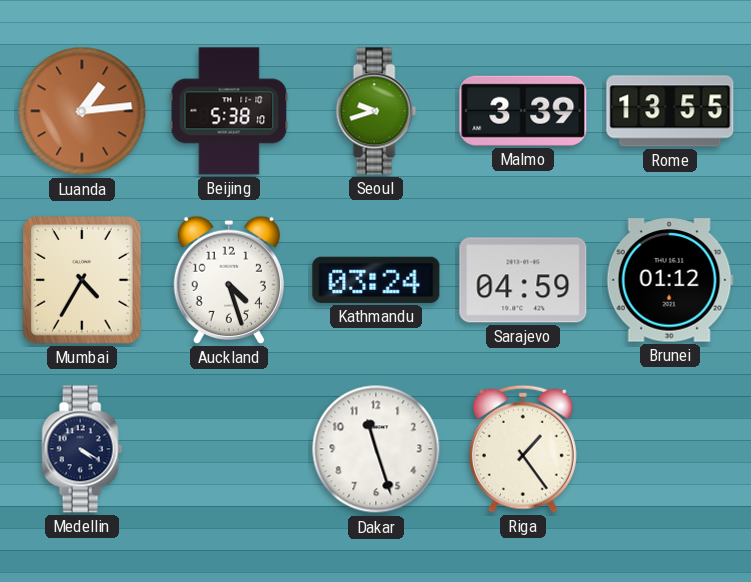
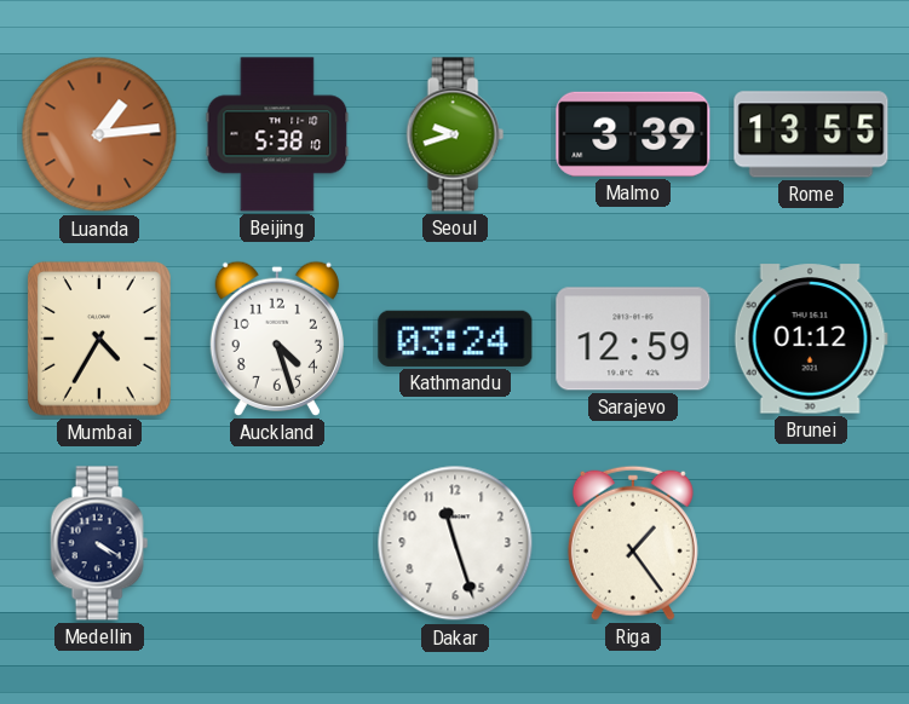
Sarajevo: 04:59 -> 12:59 (633, 339)
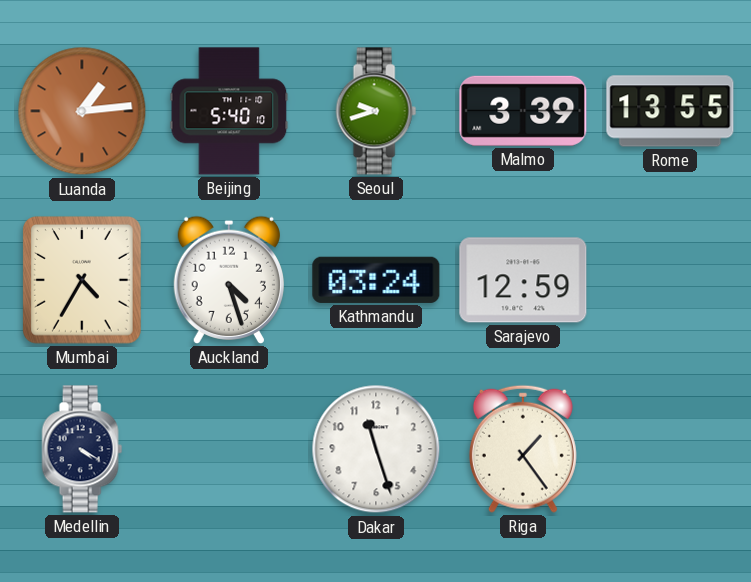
Beijing: 5:38 -> 5:40 (229, 111)
Brunei: 01:12 -> none (811, 339)
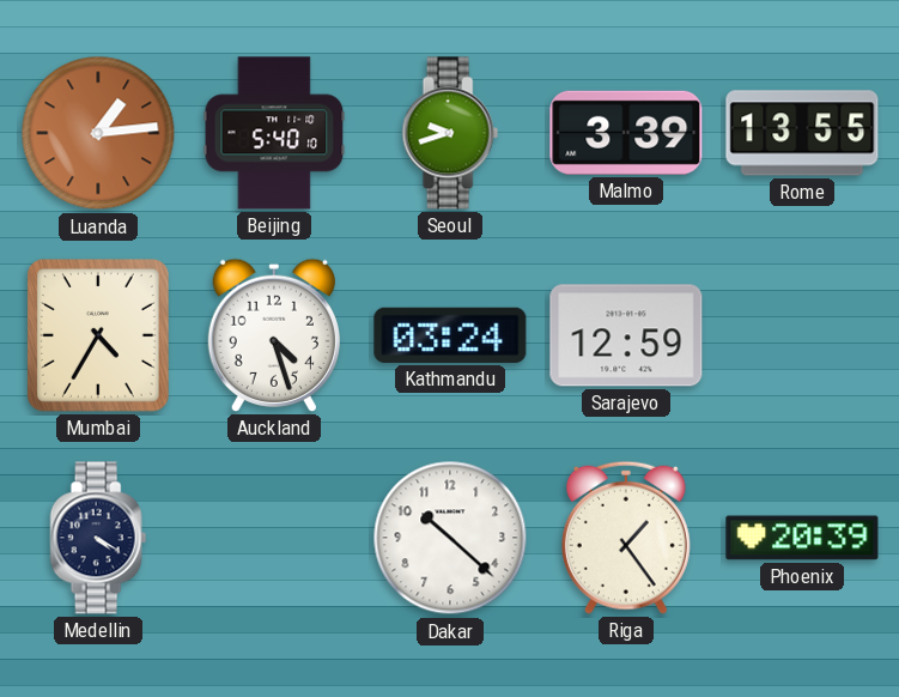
Dakar: 11:27 -> 10:22 (450, 538)
Phoenix: none -> 20:39 (802, 538)
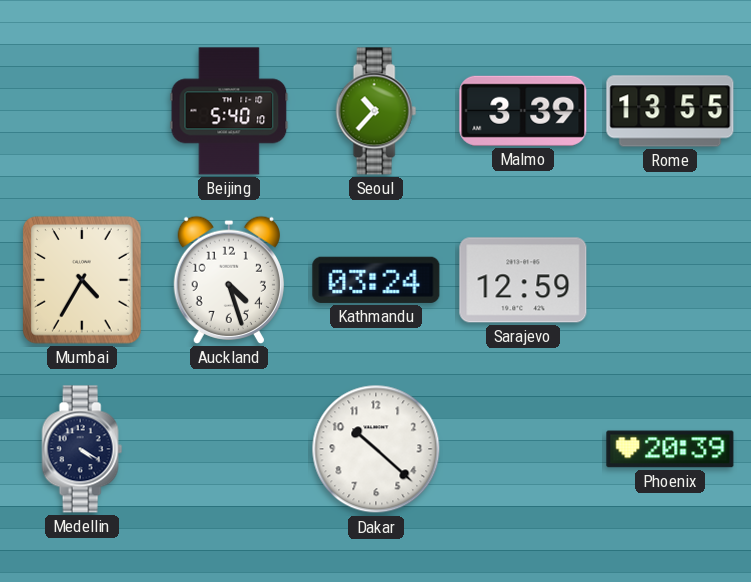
Luanda: 1:14 -> none (98, 133)
Seoul: 9:42 -> 10:37 (376, 111)
Riga: 1:24 -> none (626, 538)
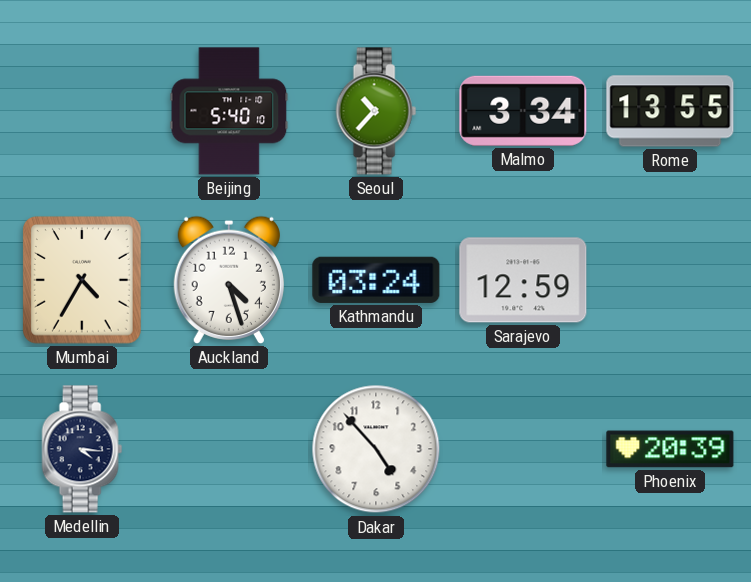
Malmo: 3:39 -> 3:34 (523, 111)
Medellin: 4:20 -> 4:16 (82, 449)
Dakar: 10:22 -> 4:53 (376, 449)
